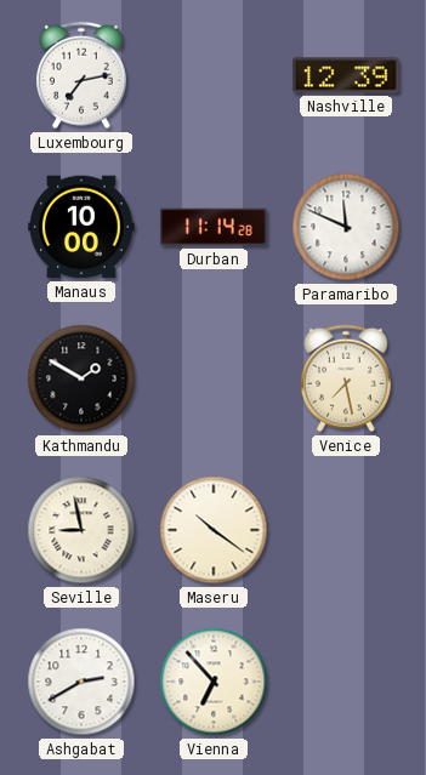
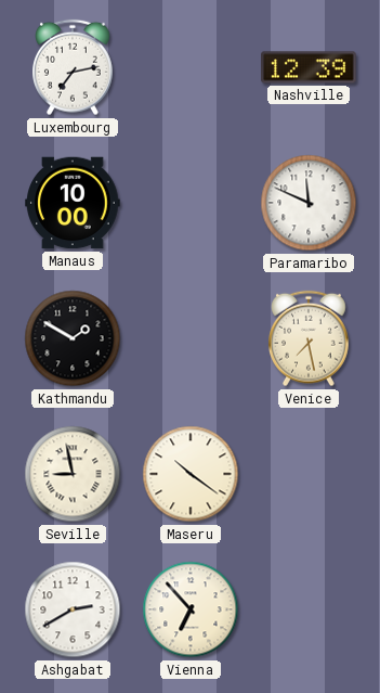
Durban: 11:14 -> none (214, 227)
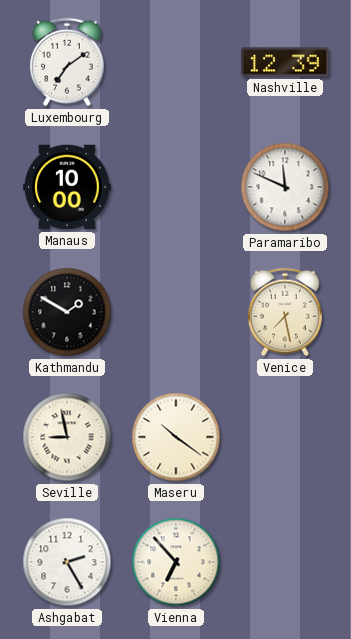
Luxembourg: 7:13 -> 7:09 (68, 62)
Ashgabat: 2:40 -> 2:25 (67, 562)
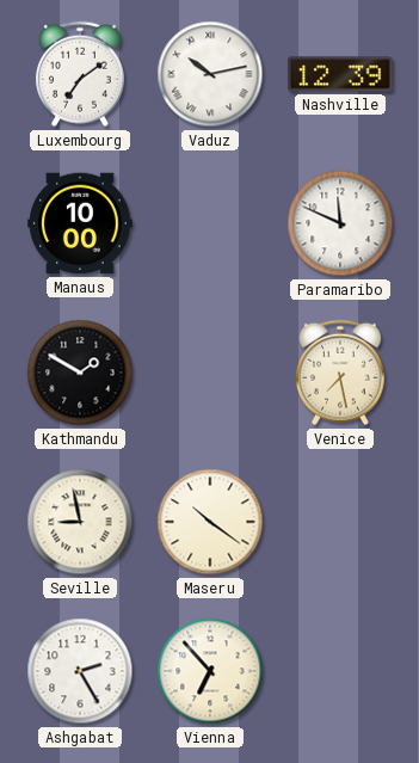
Vaduz: none -> 10:13 (210, 74)
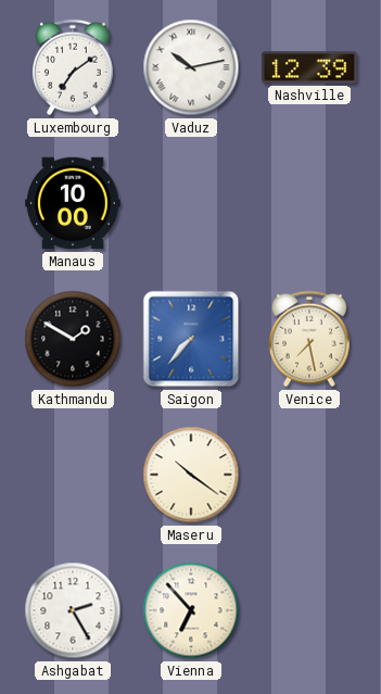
Paramaribo: 11:49 -> none (340, 223)
Saigon: none -> 7:37 (191, 339)
Seville: 8:58 -> none (80, 522)
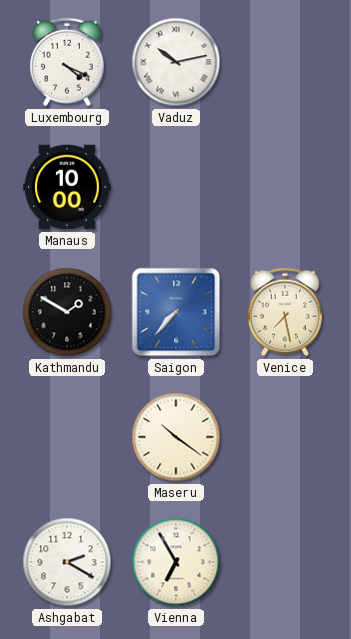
Luxembourg: 7:09 -> 4:19 (68, 62)
Nashville: 12:39 -> none (309, 67)
Ashgabat: 2:25 -> 2:20 (67, 562)
Vienna: 6:53 -> 6:55 (176, 562)
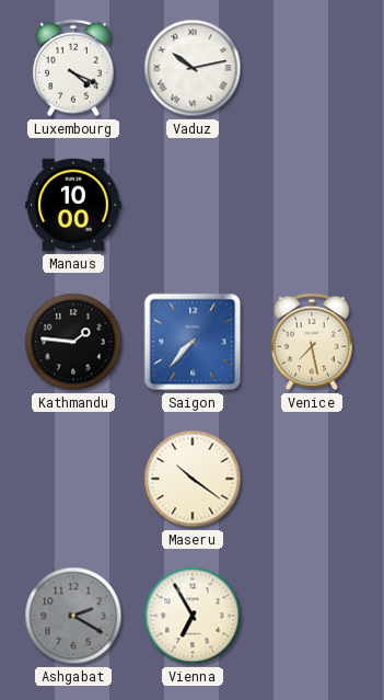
Kathmandu: 1:50 -> 1:46 (73, 342)
Ashgabat dial: white -> grey (73, 616)
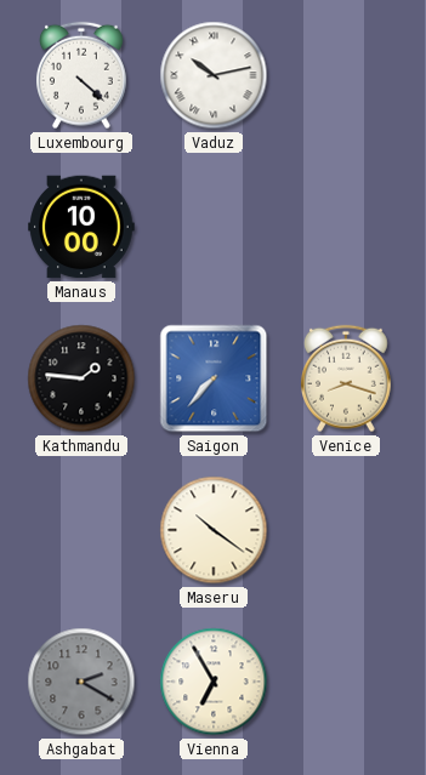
Luxembourg: 4:19 -> 4:22 (83, 75)
Venice: 7:28 -> 8:18 (347, 378)
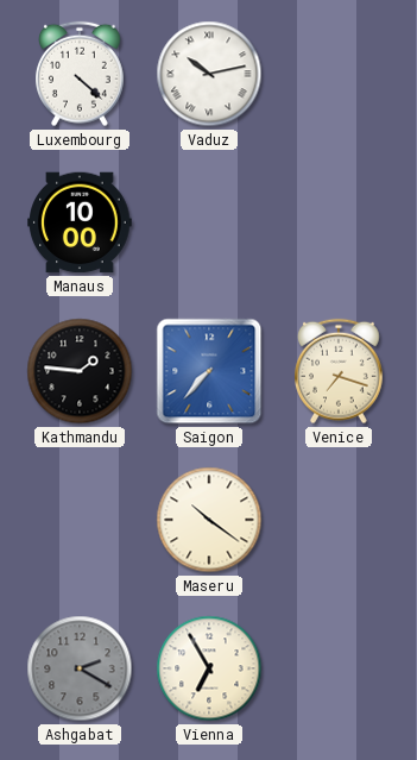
Venice: 8:18 -> 7:18 (340, 371)
